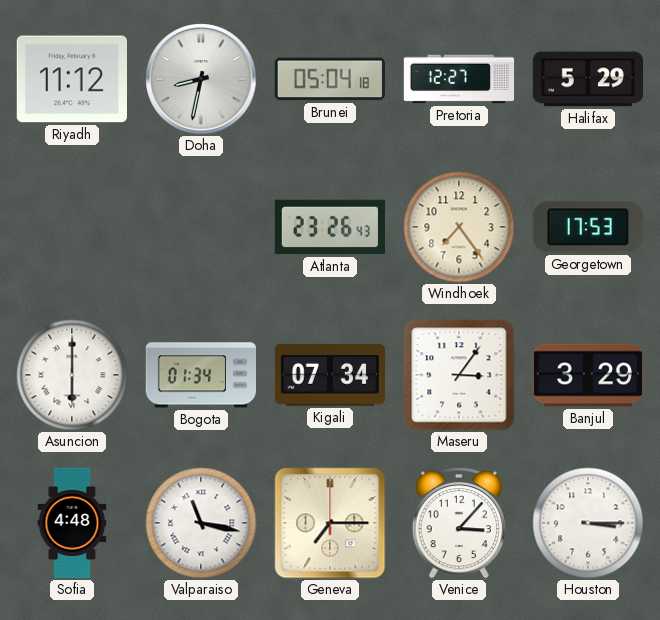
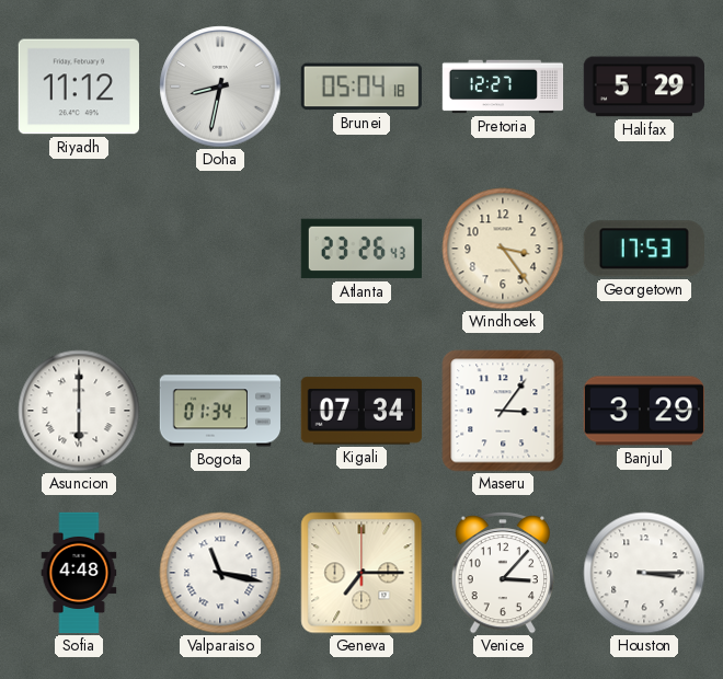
Windhoek: 7:24 -> 3:24 (503, 249)
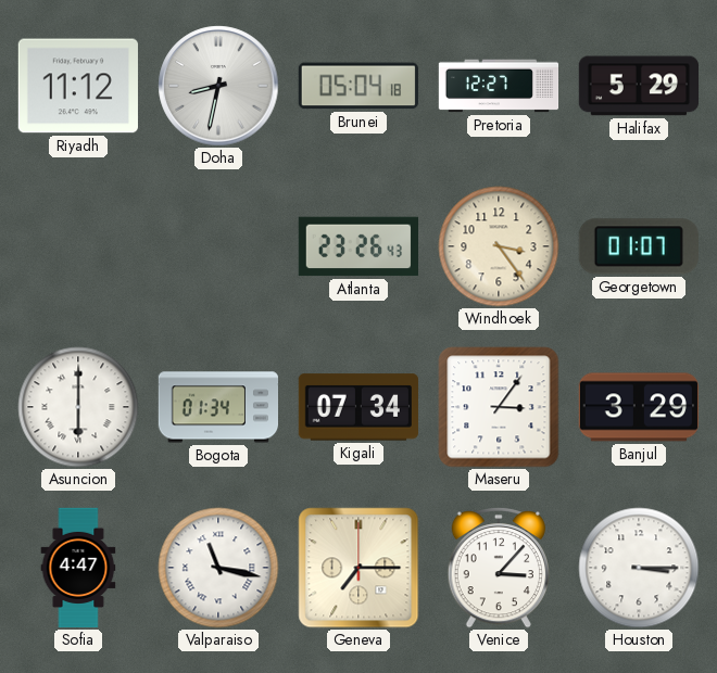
Georgetown: 17:53 -> 01:07 (639, 246)
Sofia: 4:48 -> 4:47 (78, 568)
